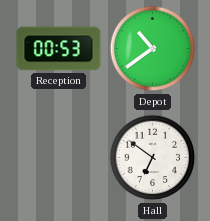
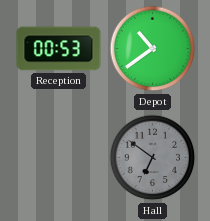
Hall dial: white -> grey (153, 158)
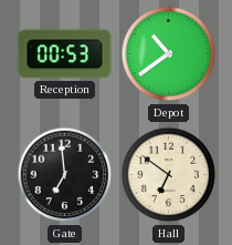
Gate: none -> 6:59 (65, 175)
Hall dial: grey -> cream (169, 175)
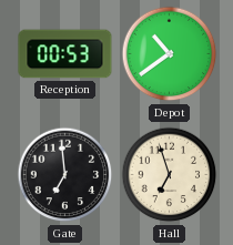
Hall: 6:51 -> 6:57 (170, 175)
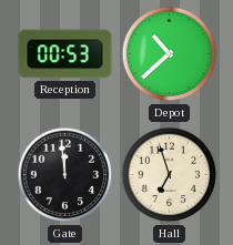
Depot: 10:39 -> 10:38 (170, 54)
Gate: 6:59 -> 11:59 (65, 175)
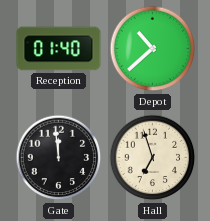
Reception: 00:53 -> 01:40 (59, 49)
